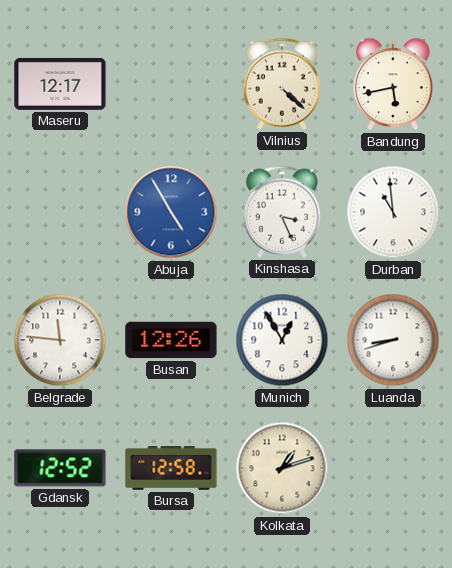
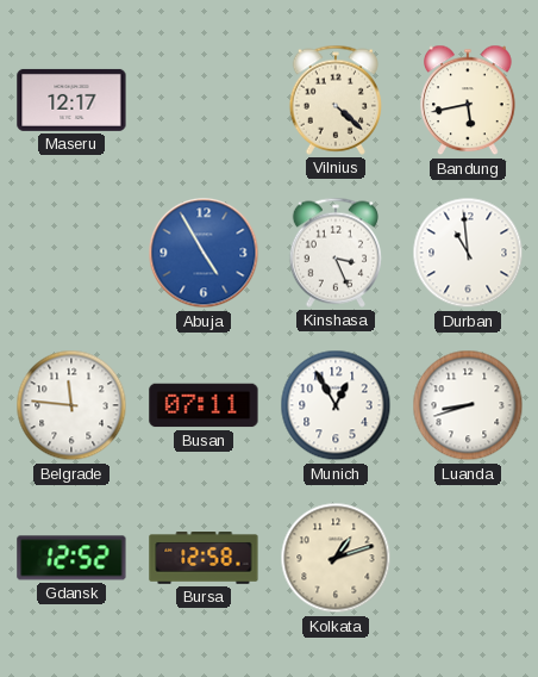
Busan: 12:26 -> 07:11 (204, 405)
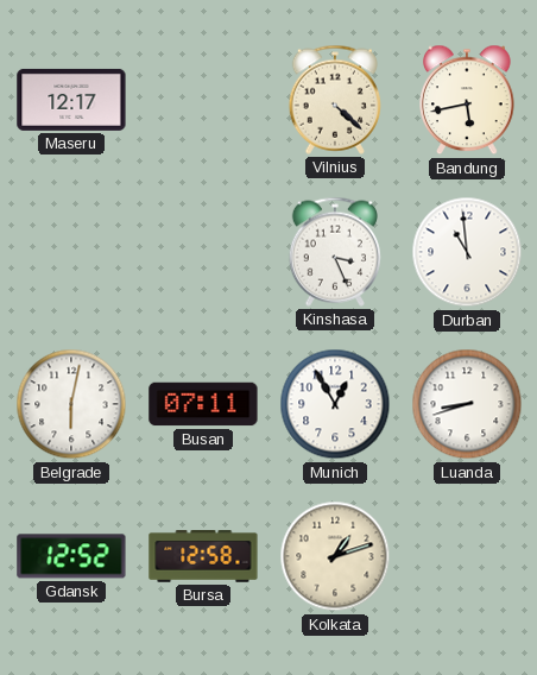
Abuja: 4:55 -> none (204, 253)
Belgrade: 11:46 -> 6:02 (71, 404)
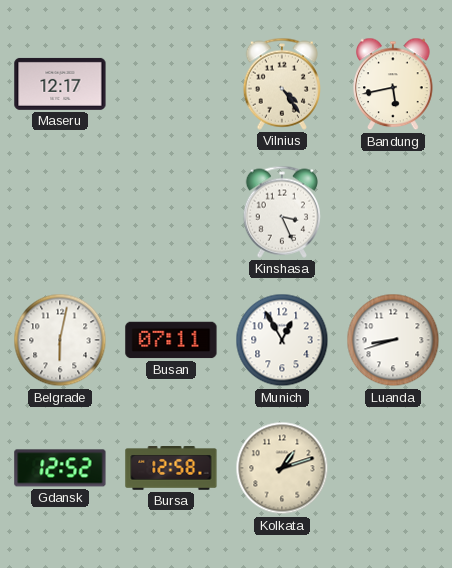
Vilnius: 4:22 -> 4:24 (281, 84)
Durban: 10:59 -> none (467, 252)
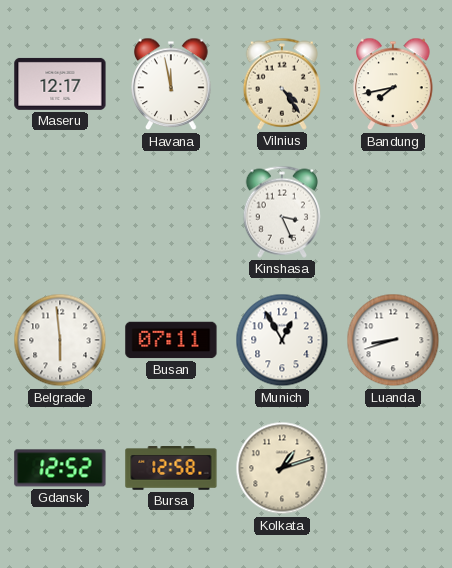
Havana: none -> 11:58 (171, 84)
Bandung: 5:43 -> 7:43 (393, 84)
Belgrade: 6:02 -> 5:59 (60, 340)
